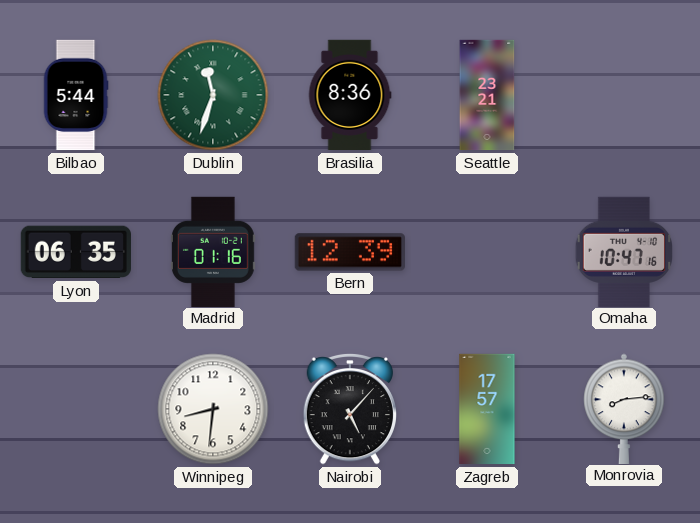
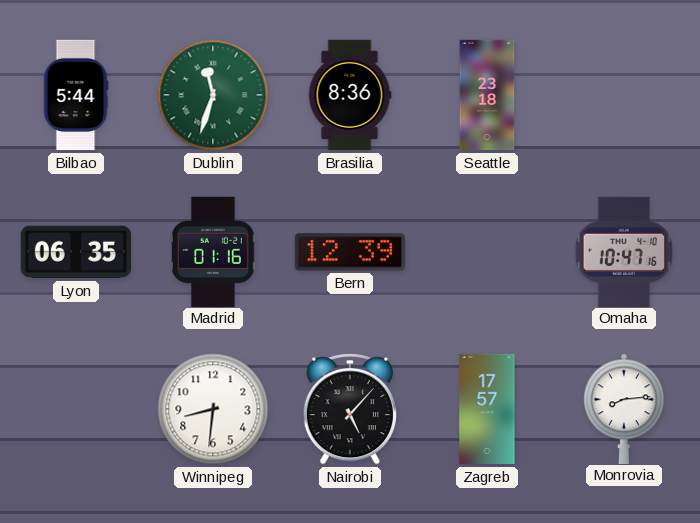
Seattle: 23:21 -> 23:18 (487, 95)
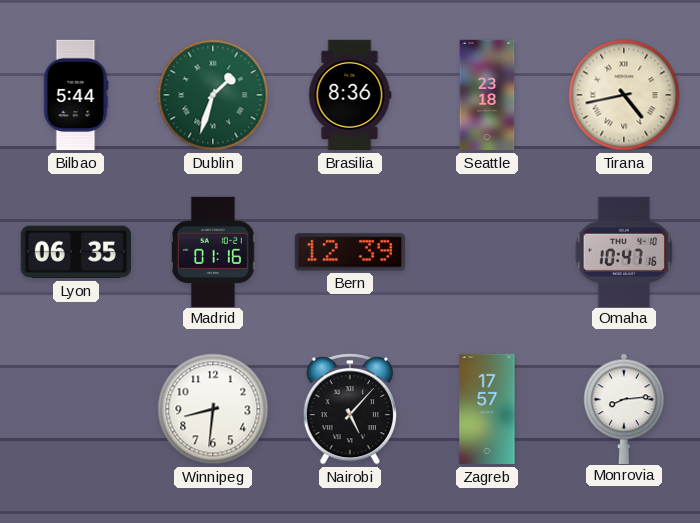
Dublin: 11:33 -> 1:33 (213, 95)
Tirana: none -> 4:43 (624, 95)
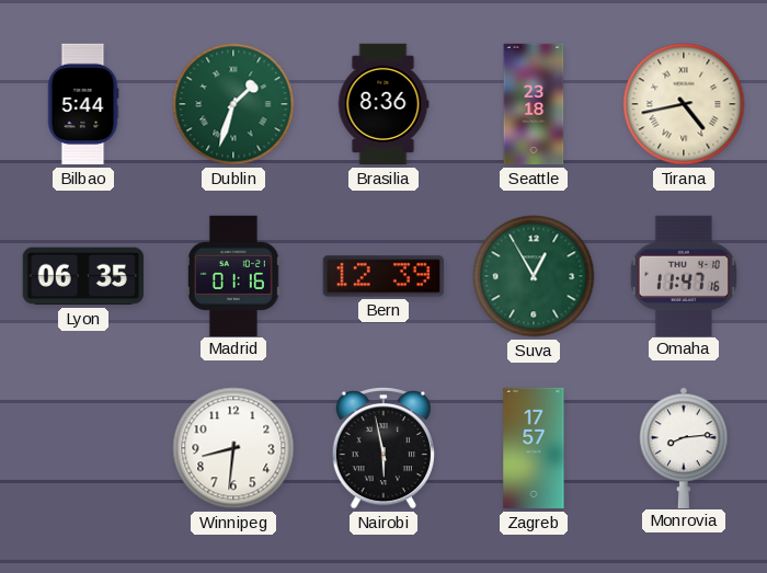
Suva: none -> 12:55 (534, 276)
Omaha: 10:47 -> 11:47 (683, 275)
Nairobi: 5:07 -> 5:58 (382, 448)
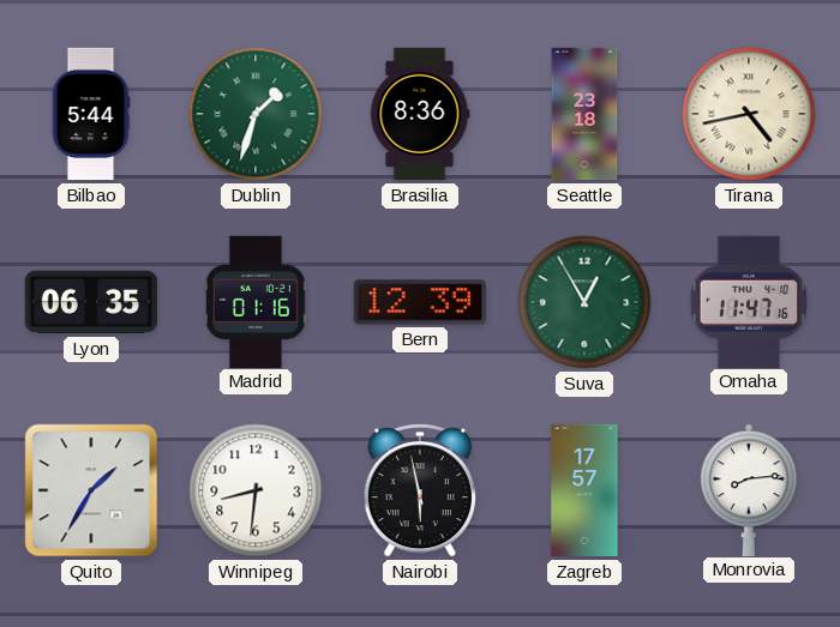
Quito: none -> 1:35 (91, 490)
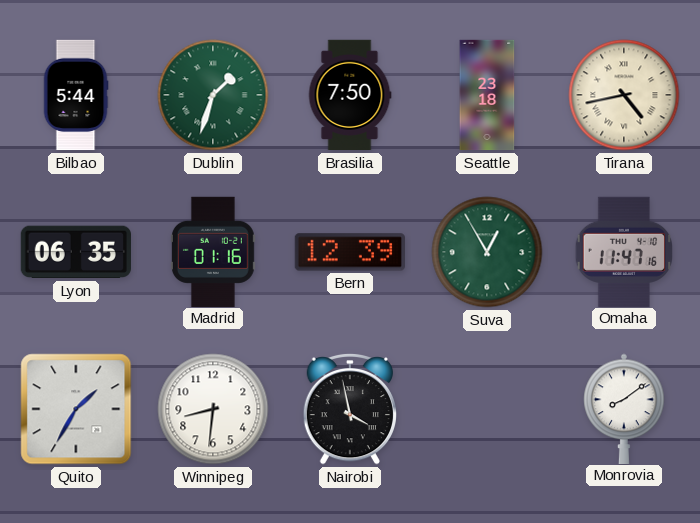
Brasilia: 8:36 -> 7:50 (350, 95)
Nairobi: 5:58 -> 3:58 (349, 409)
Zagreb: 17:57 -> none (584, 490)
Monrovia: 8:14 -> 8:09 (624, 408)
